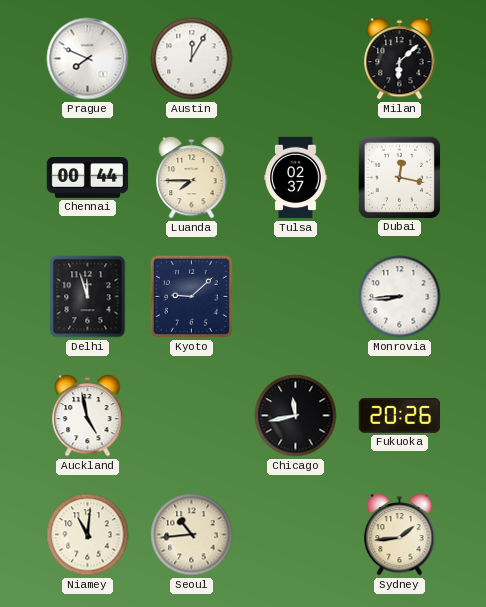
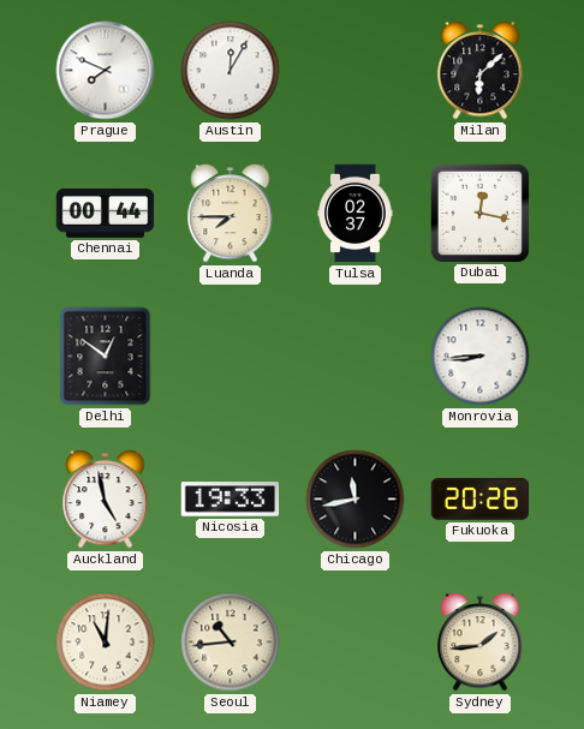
Delhi: 11:57 -> 12:51 (106, 357)
Kyoto: 9:08 -> none (191, 296)
Nicosia: none -> 19:33 (231, 500)
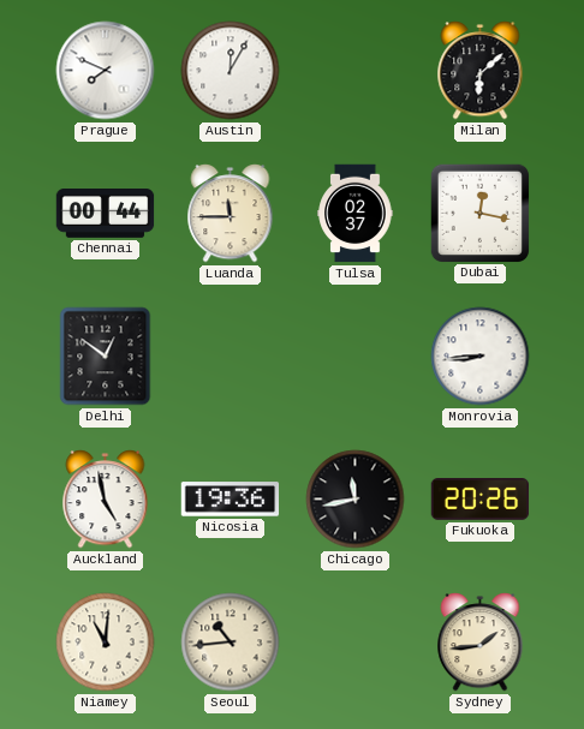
Luanda: 7:45 -> 11:45 (231, 214)
Nicosia: 19:33 -> 19:36 (231, 500)
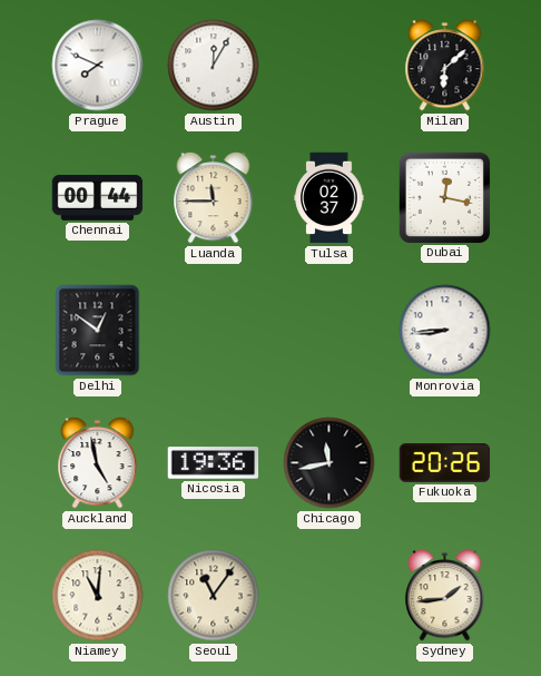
Seoul: 10:44 -> 11:06 (214, 596)
